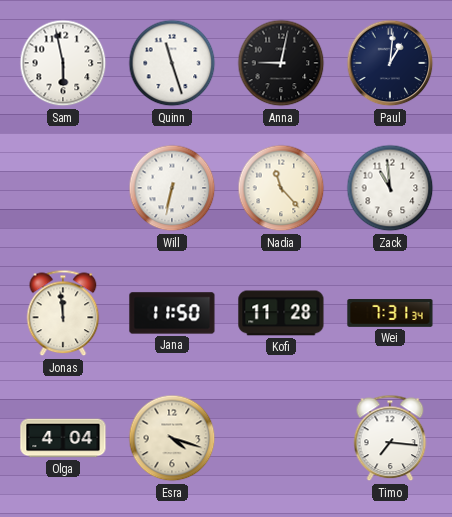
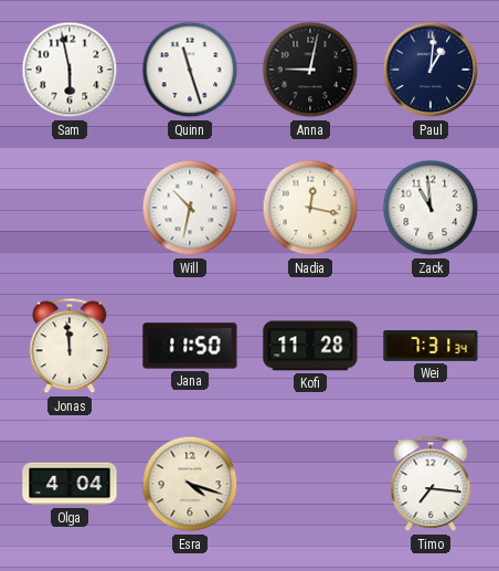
Will: 6:32 -> 10:32 (190, 208)
Nadia: 11:23 -> 12:17 (310, 208)
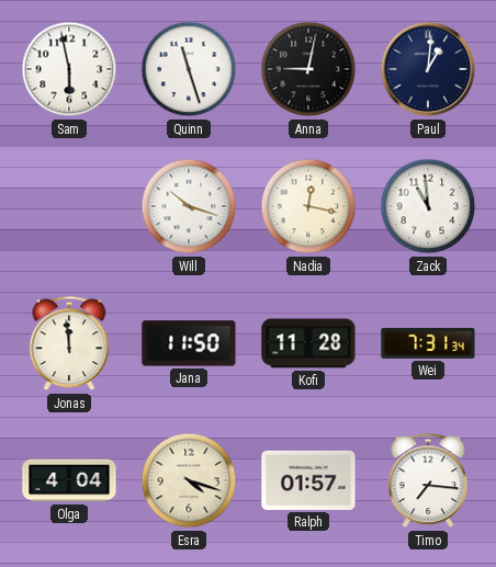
Will: 10:32 -> 10:18 (189, 206)
Ralph: none -> 01:57 (308, 480)
